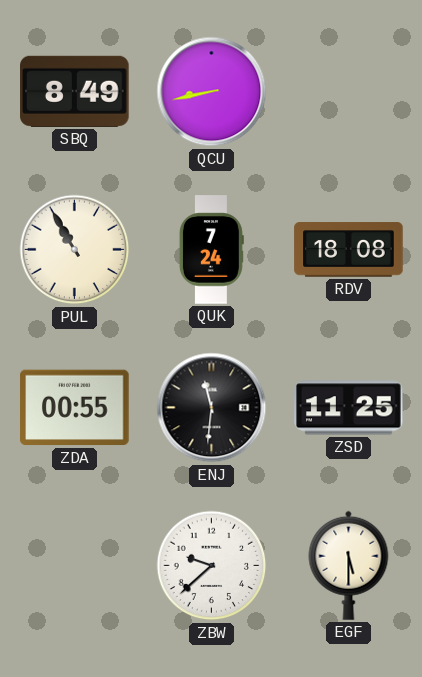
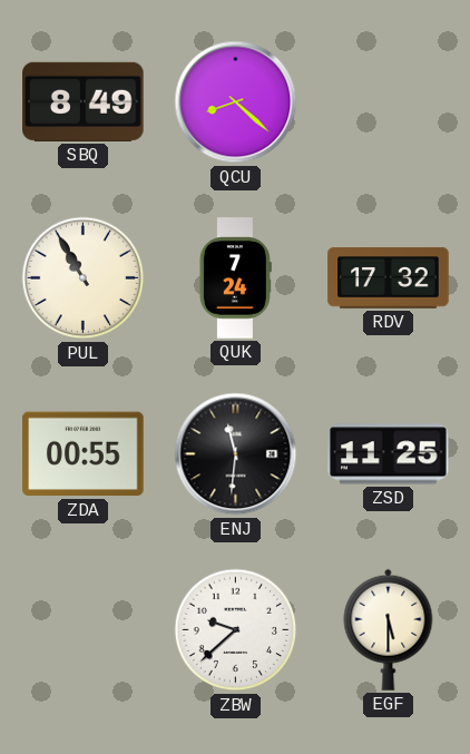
QCU: 8:43 -> 8:22 (236, 102)
RDV: 18:08 -> 17:32 (389, 278)
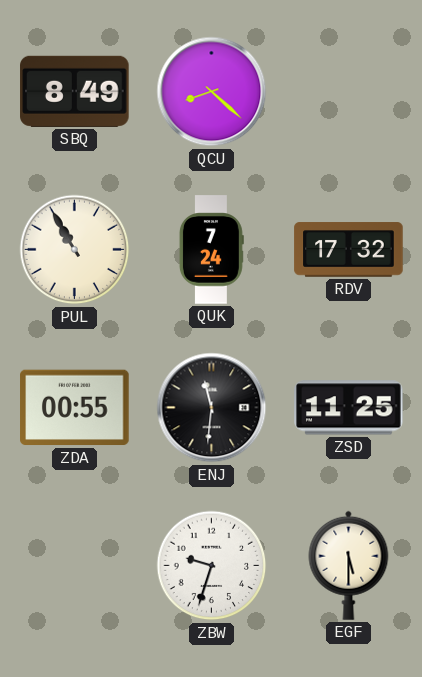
ZBW: 9:38 -> 9:33 (212, 566)
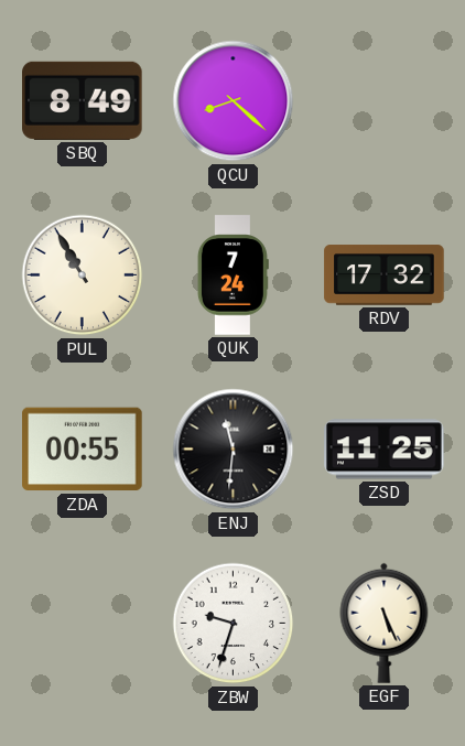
EGF: 5:30 -> 5:26 (385, 623)
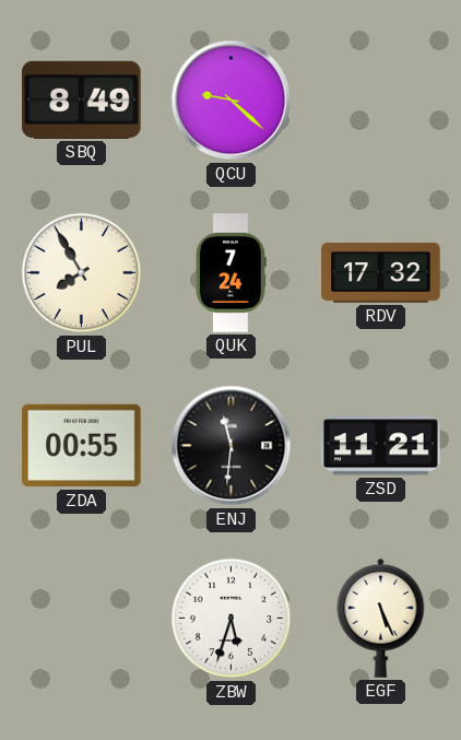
QCU: 8:22 -> 9:22 (232, 101)
PUL: 10:55 -> 7:55 (82, 273)
ZSD: 11:25 -> 11:21 (381, 446)
ZBW: 9:33 -> 5:33 (232, 619)
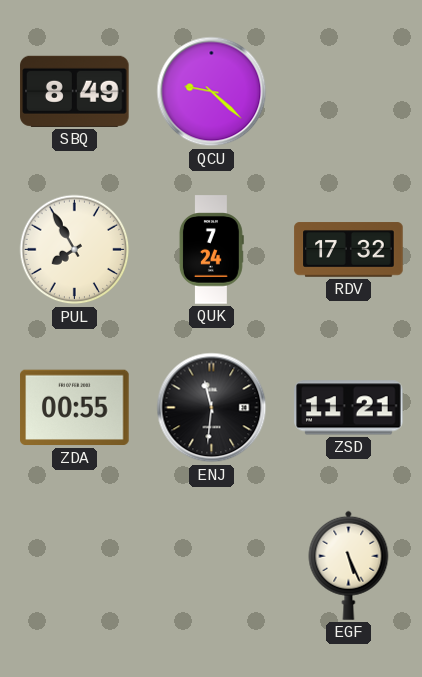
ZBW: 5:33 -> none (232, 619)
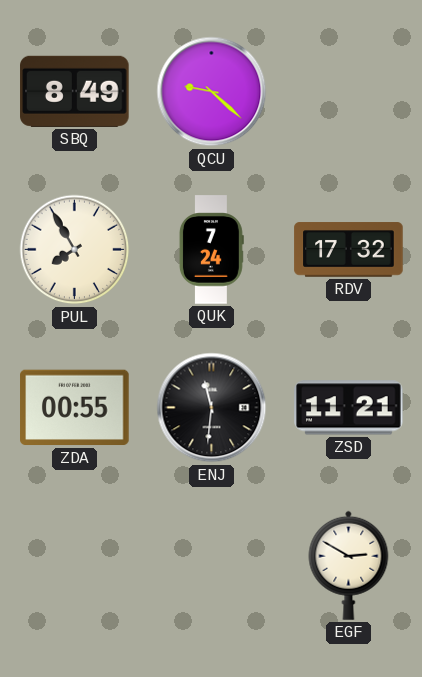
EGF: 5:26 -> 2:50 (349, 565)
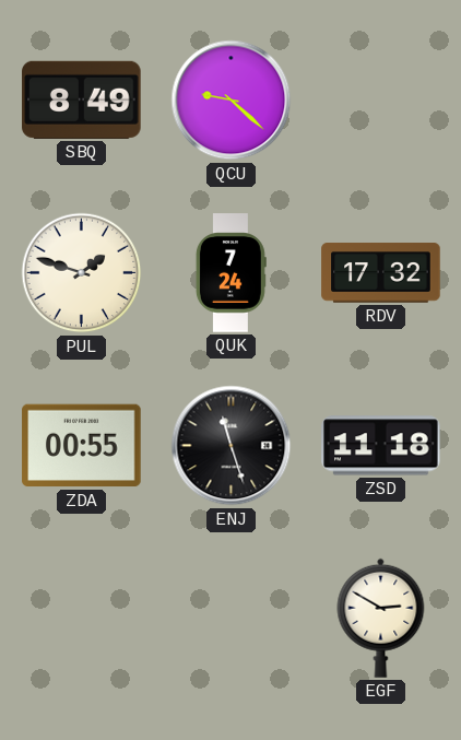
PUL: 7:55 -> 1:48 (82, 273)
ENJ: 11:31 -> 11:27 (232, 446)
ZSD: 11:21 -> 11:18 (381, 446)
